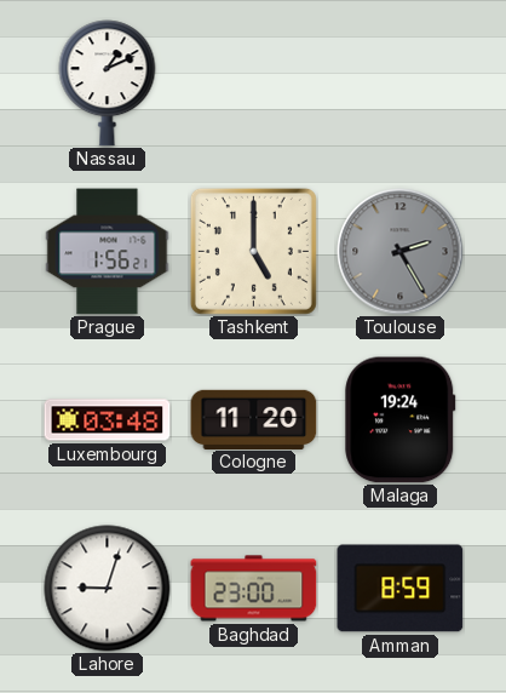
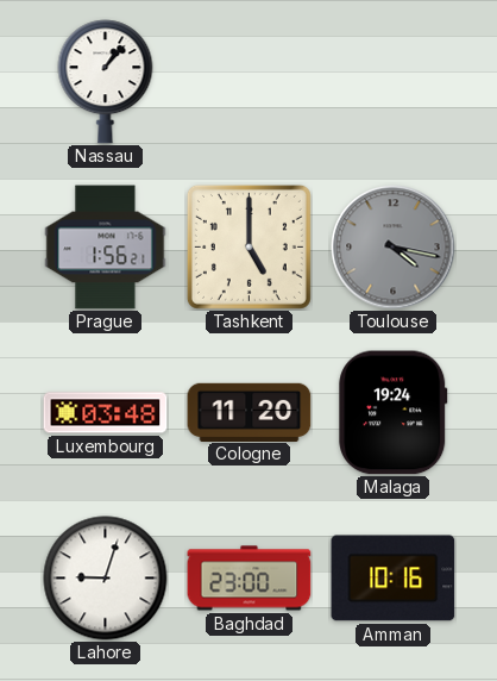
Nassau: 1:11 -> 1:07 (106, 82)
Toulouse: 2:25 -> 4:17 (394, 248)
Amman: 8:59 -> 10:16 (394, 579)
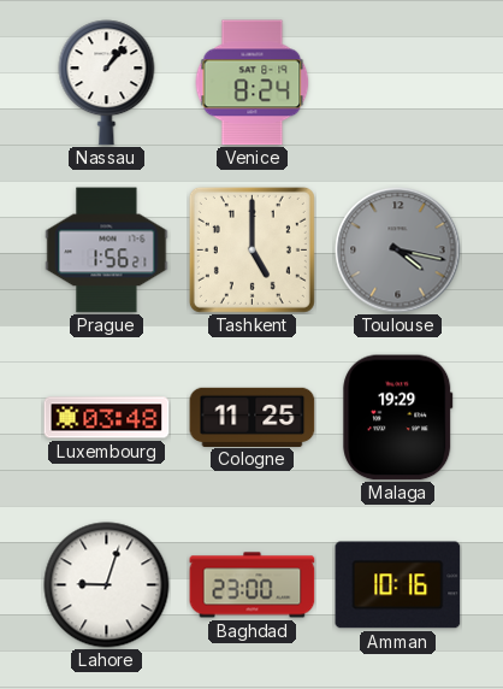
Venice: none -> 8:24 (253, 83)
Cologne: 11:20 -> 11:25 (253, 417)
Malaga: 19:24 -> 19:29 (398, 418)
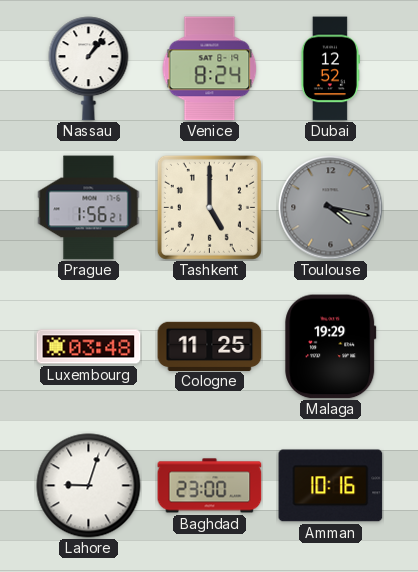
Dubai: none -> 12:52 (330, 69)
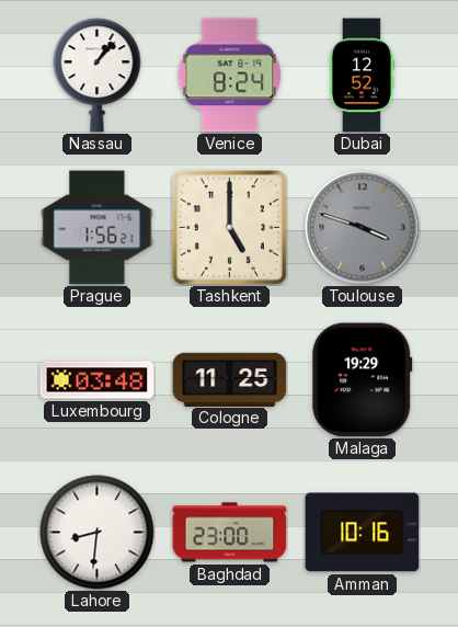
Toulouse: 4:17 -> 3:48 (363, 228)
Lahore: 9:03 -> 8:31 (98, 533)
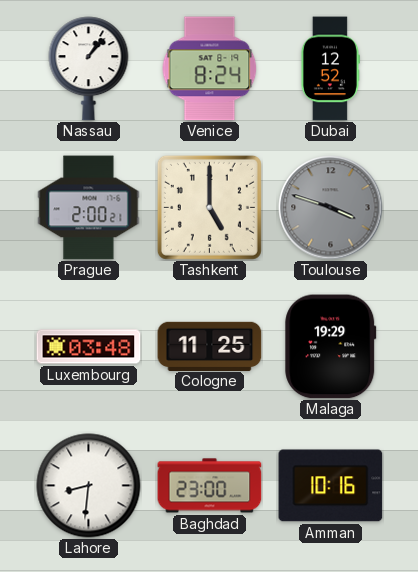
Prague: 1:56 -> 2:00 (89, 208)
